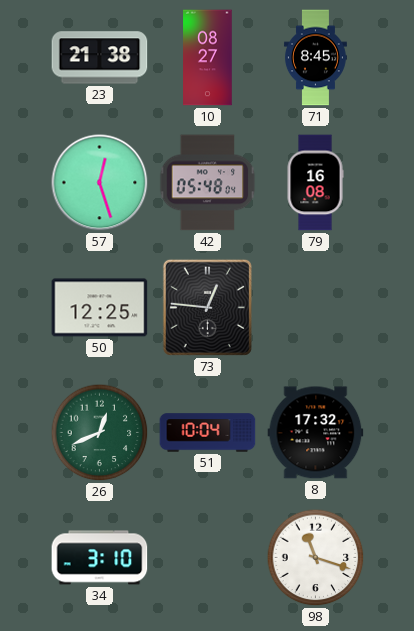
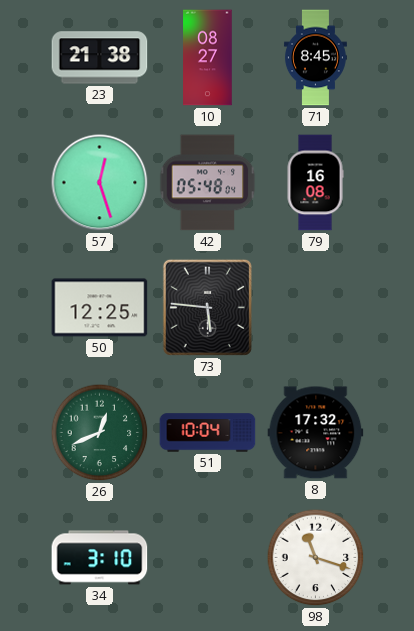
73: 12:46 -> 5:46 (207, 307)
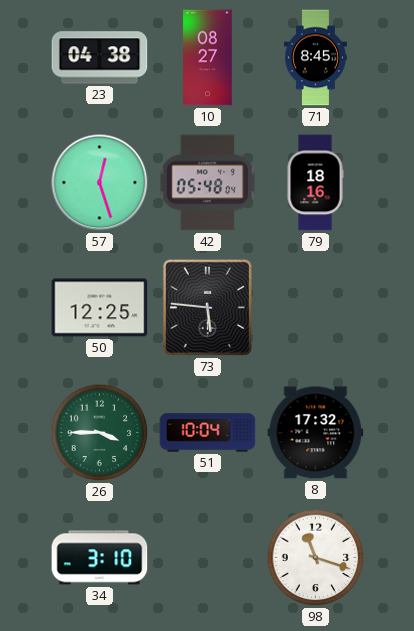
23: 21:38 -> 04:38 (100, 58)
79: 16:08 -> 18:16 (315, 183)
26: 12:41 -> 3:45 (100, 433)
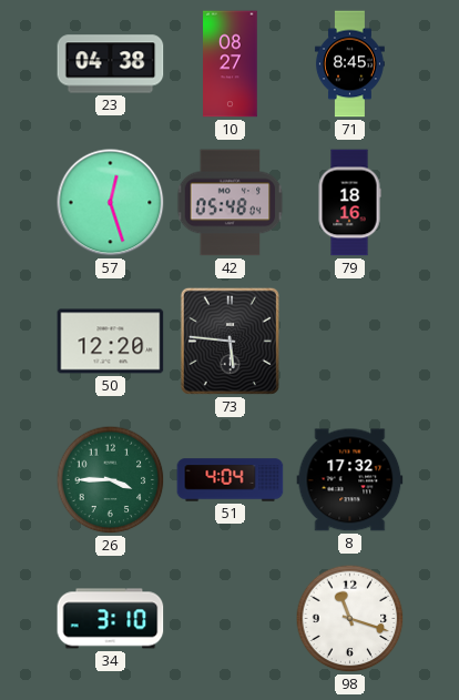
50: 12:25 -> 12:20 (111, 342)
51: 10:04 -> 4:04 (231, 480)
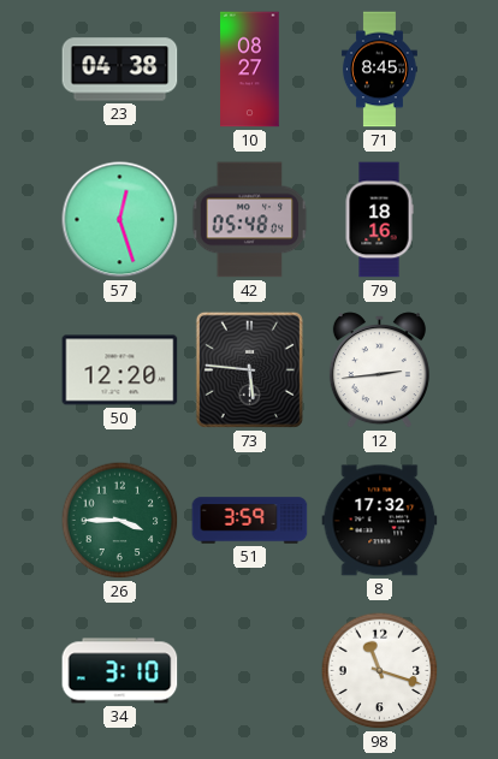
12: none -> 2:44 (379, 370)
51: 4:04 -> 3:59 (250, 521)
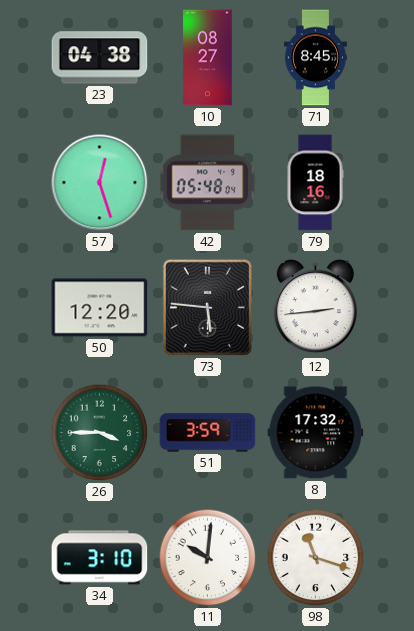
11: none -> 10:01 (208, 558)
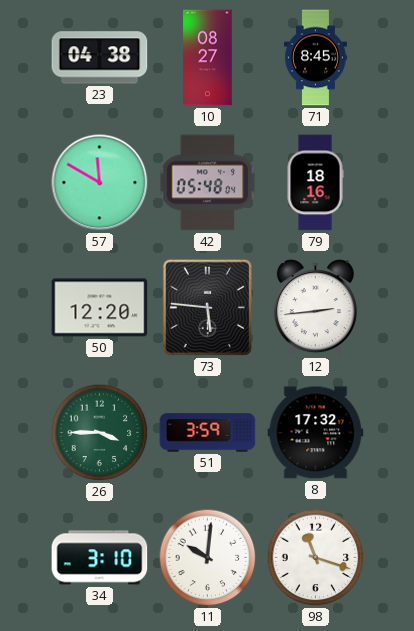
57: 12:27 -> 11:50 (100, 183)
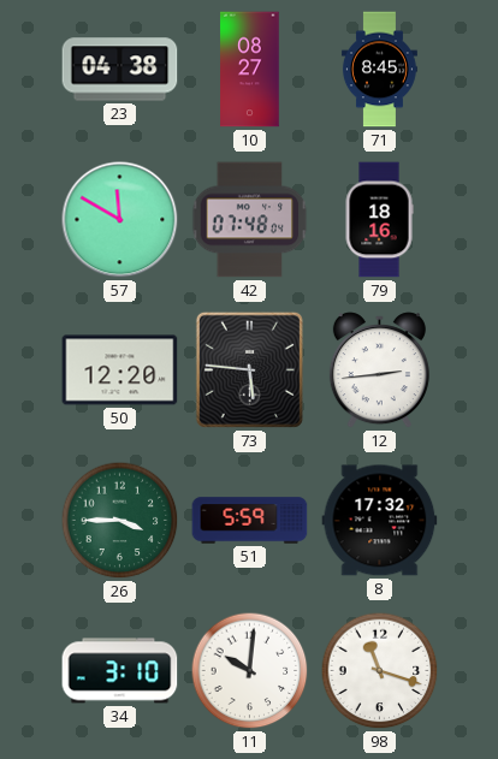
42: 05:48 -> 07:48 (250, 220)
51: 3:59 -> 5:59 (250, 521)
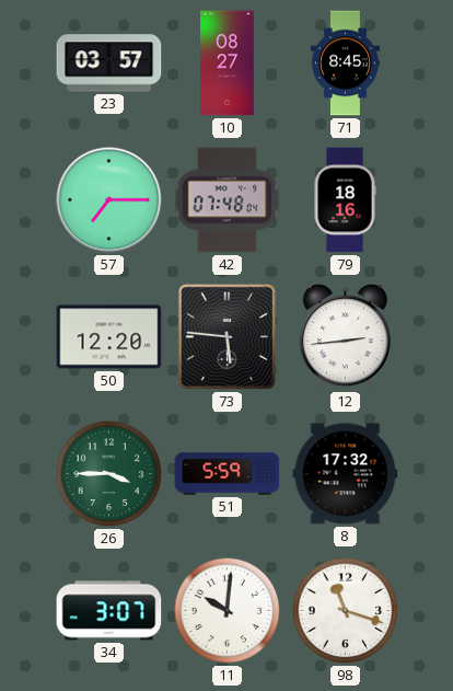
23: 04:38 -> 03:57 (109, 64)
57: 11:50 -> 7:15 (109, 200)
34: 3:10 -> 3:07 (109, 611)
